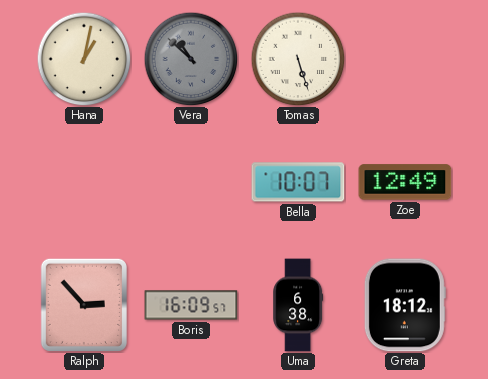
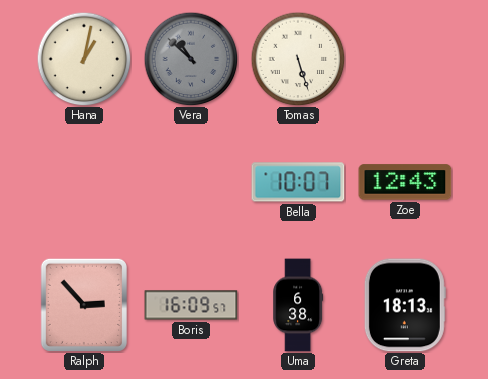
Zoe: 12:49 -> 12:43 (405, 182)
Greta: 18:12 -> 18:13 (405, 305)
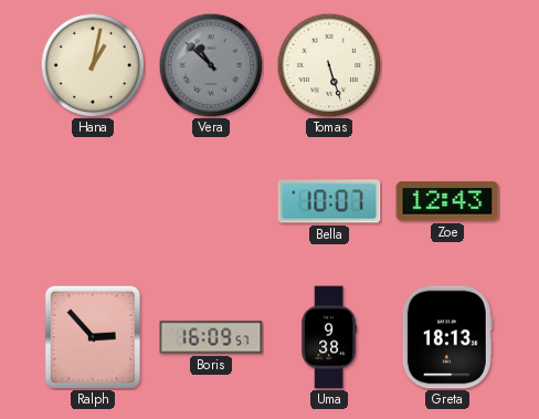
Uma: 6:38 -> 9:38 (329, 337)
